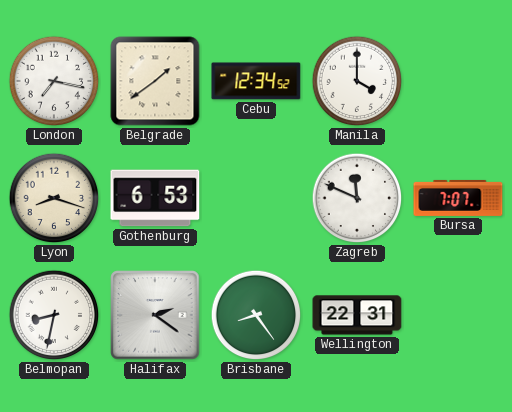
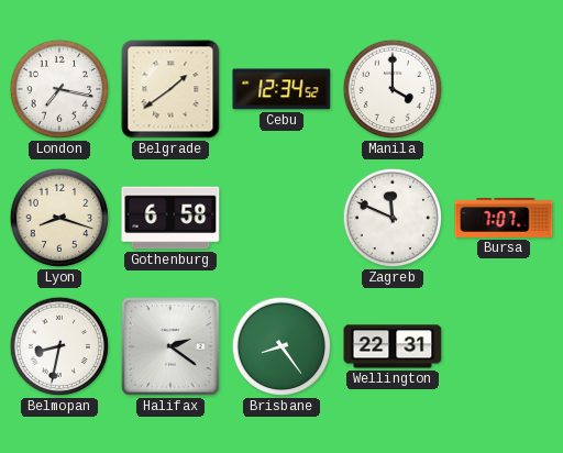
Gothenburg: 6:53 -> 6:58 (170, 218)
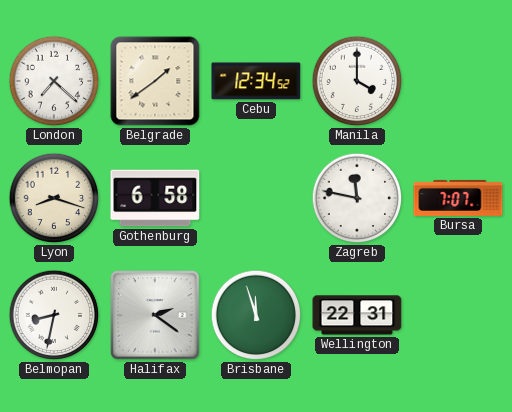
London: 7:17 -> 7:22 (54, 81)
Zagreb: 11:49 -> 11:47 (357, 198)
Brisbane: 8:24 -> 11:57 (256, 315)
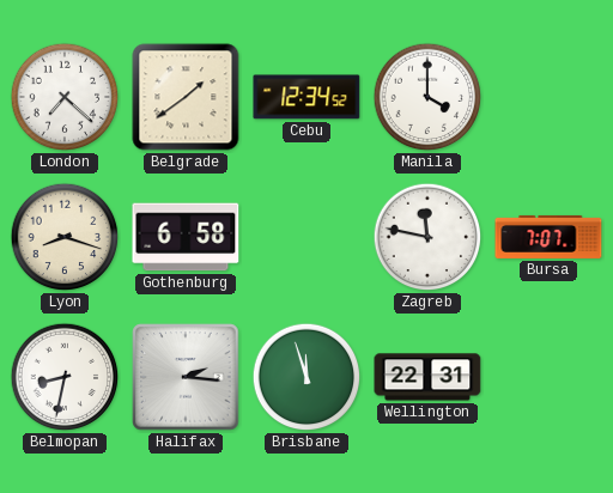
Halifax: 2:21 -> 2:16 (186, 377)
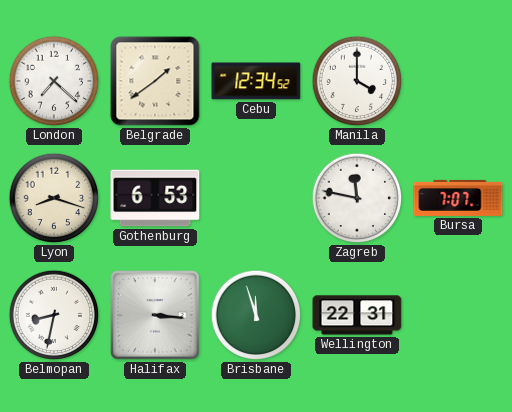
Gothenburg: 6:58 -> 6:53 (155, 198)
Halifax: 2:16 -> 3:16 (155, 315)
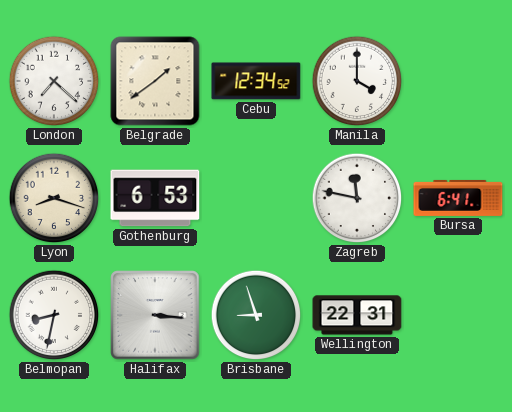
Bursa: 7:07 -> 6:41 (458, 198)
Brisbane: 11:57 -> 8:57 (256, 315)
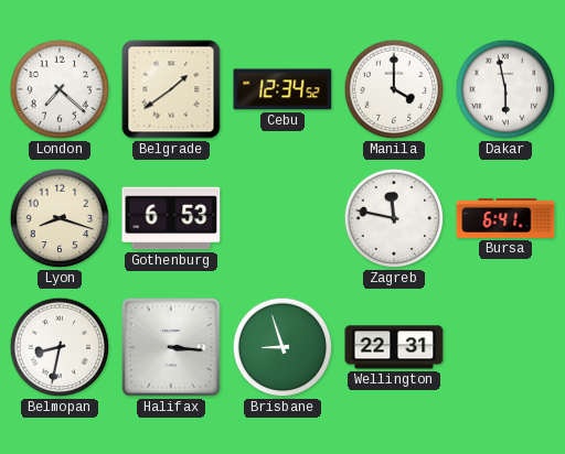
Dakar: none -> 5:58 (505, 89)
